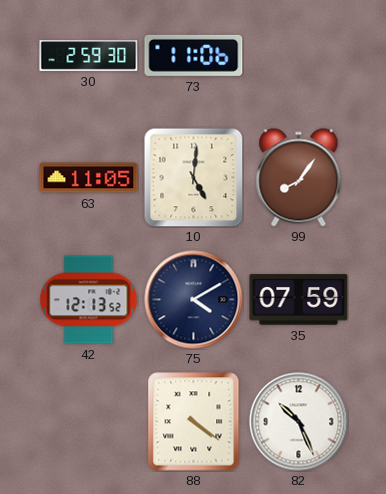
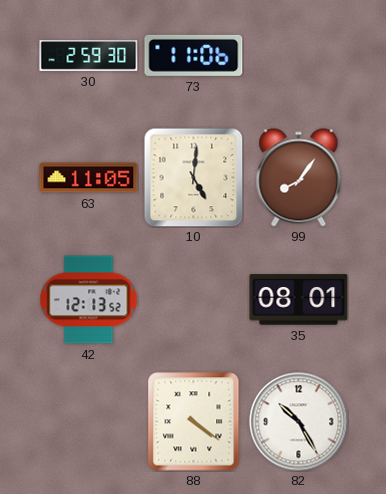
75: 4:10 -> none (194, 300)
35: 07:59 -> 08:01 (299, 300)
82: 10:26 -> 10:25 (299, 422)
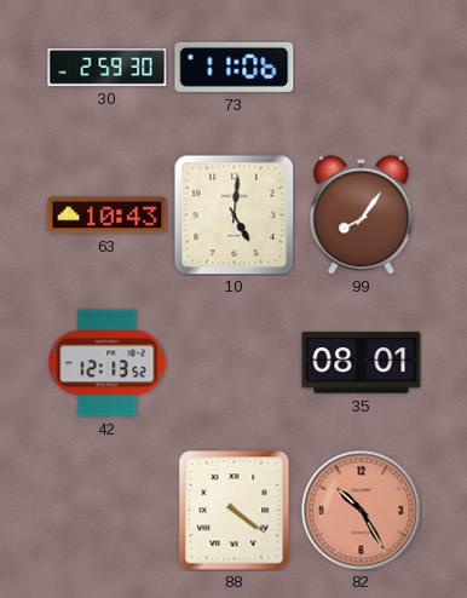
63: 11:05 -> 10:43 (108, 215)
82 dial: white -> salmon (362, 511)
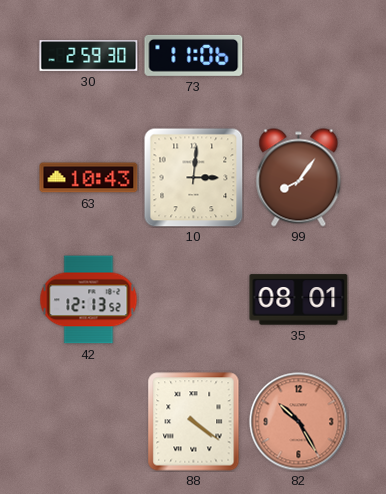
10: 5:01 -> 3:01 (193, 177)
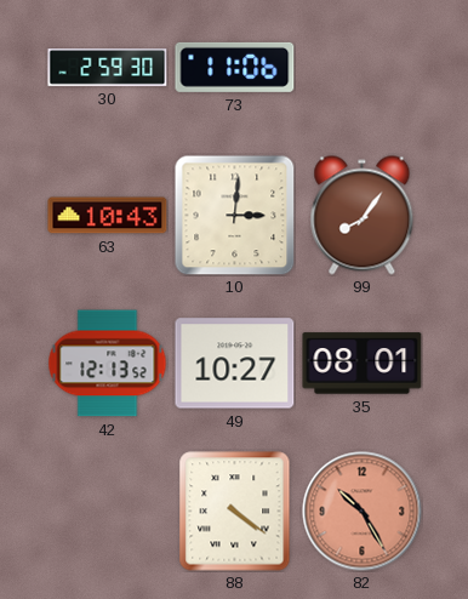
49: none -> 10:27 (235, 364)
